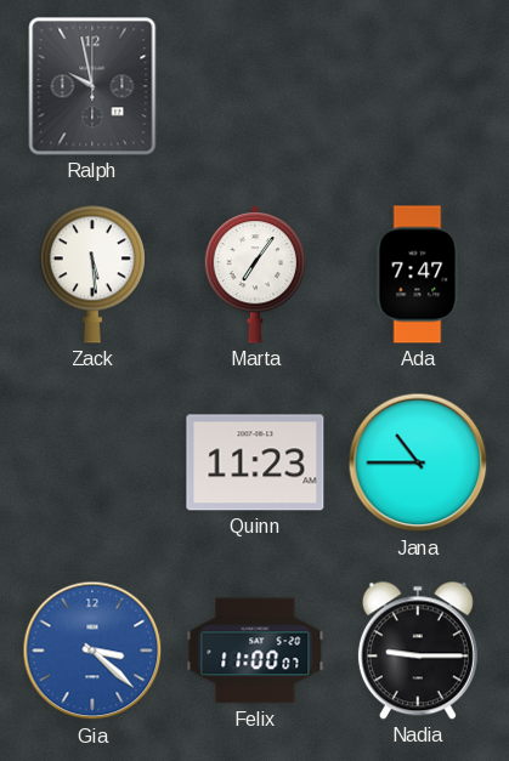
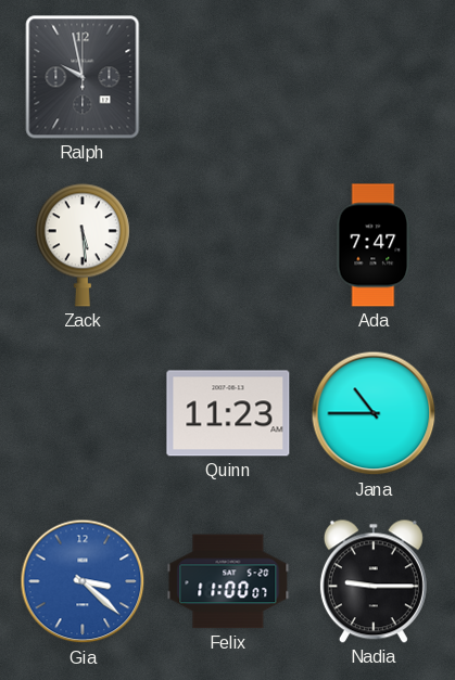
Marta: 7:06 -> none (254, 274)
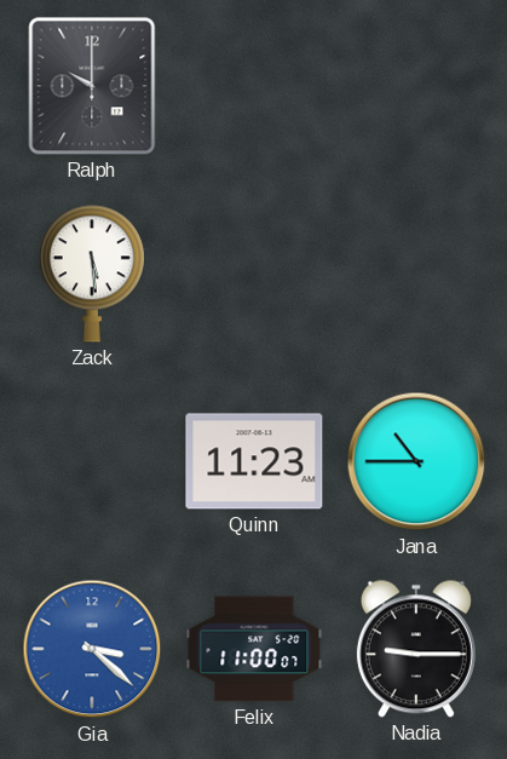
Ralph: 9:58 -> 10:00 (92, 86)
Ada: 7:47 -> none (374, 245)
